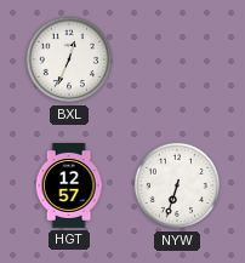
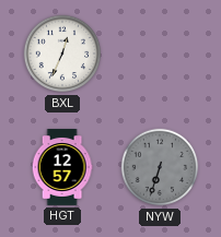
NYW dial: white -> grey (160, 167)
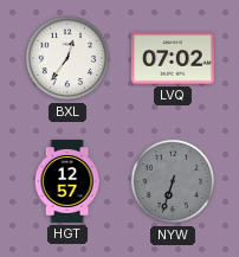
BXL: 12:34 -> 12:36 (67, 58)
LVQ: none -> 07:02 (173, 58)
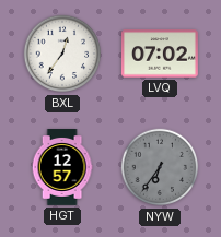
NYW: 6:33 -> 6:36 (160, 167)
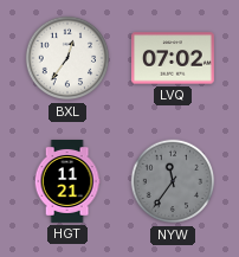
HGT: 12:57 -> 11:21 (67, 182)
NYW: 6:36 -> 11:36 (173, 181)
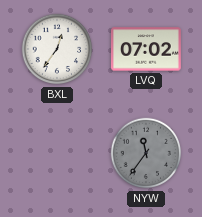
HGT: 11:21 -> none (67, 182)
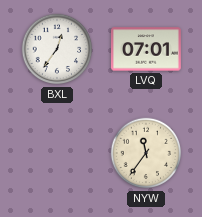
LVQ: 07:02 -> 07:01 (146, 49)
NYW dial: grey -> cream (146, 153)
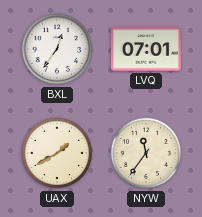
UAX: none -> 1:40 (57, 153)
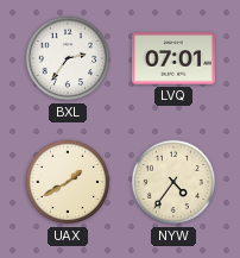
BXL: 12:36 -> 2:36 (68, 58)
NYW: 11:36 -> 4:36 (173, 182)
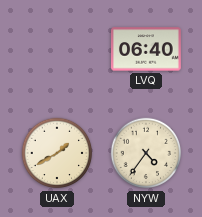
BXL: 2:36 -> none (68, 58)
LVQ: 07:01 -> 06:40 (146, 49)
